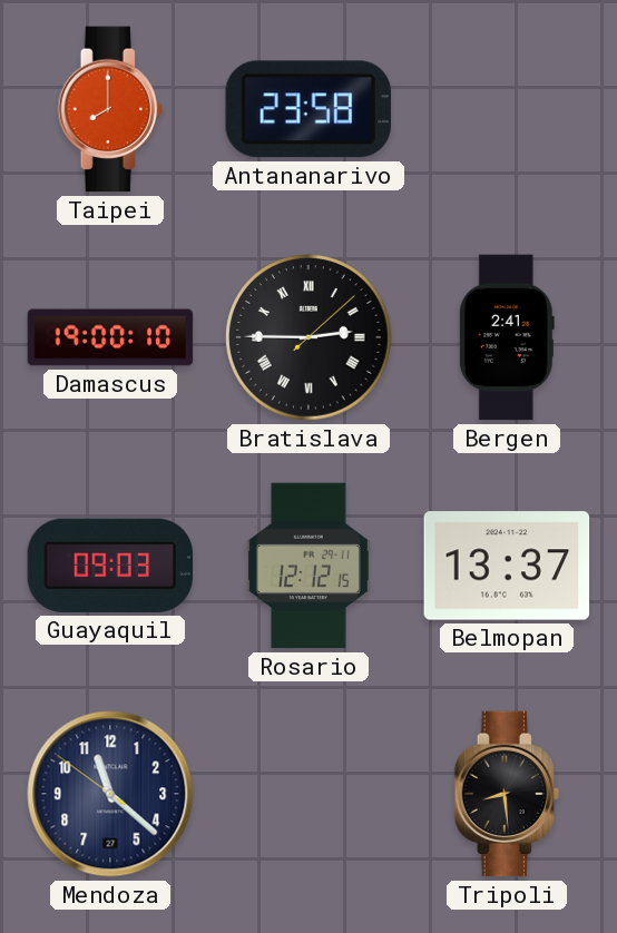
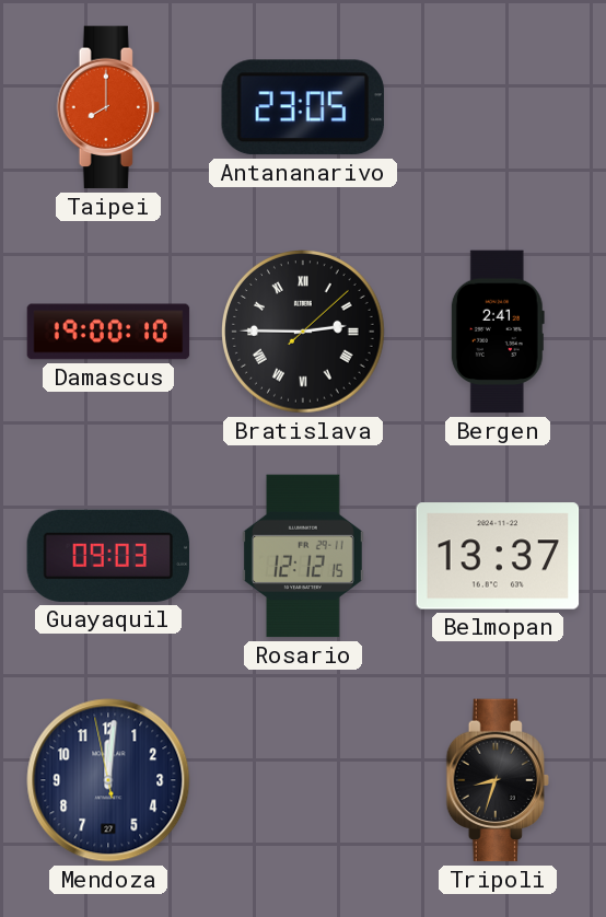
Antananarivo: 23:58 -> 23:05 (303, 107)
Mendoza: 11:21 -> 12:00 (108, 780)
Tripoli: 8:29 -> 8:33 (498, 780)
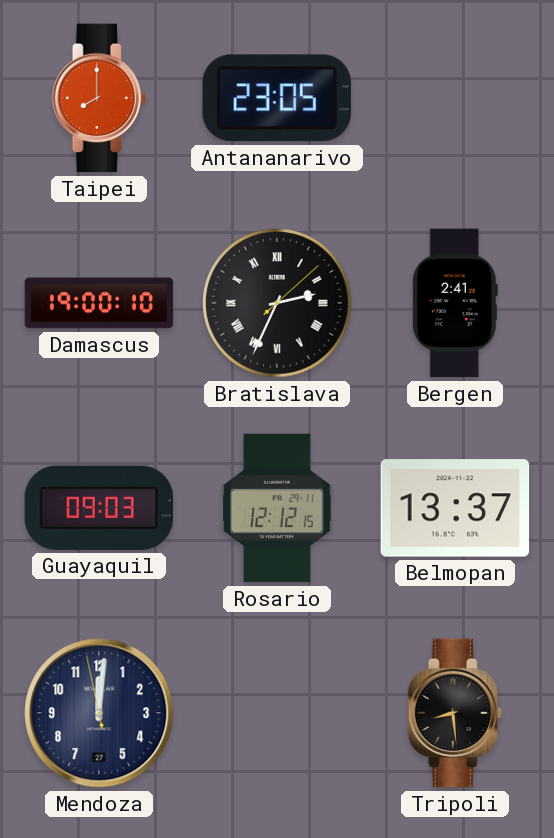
Bratislava: 2:45 -> 2:34 (278, 304)
Tripoli: 8:33 -> 8:29 (455, 713)
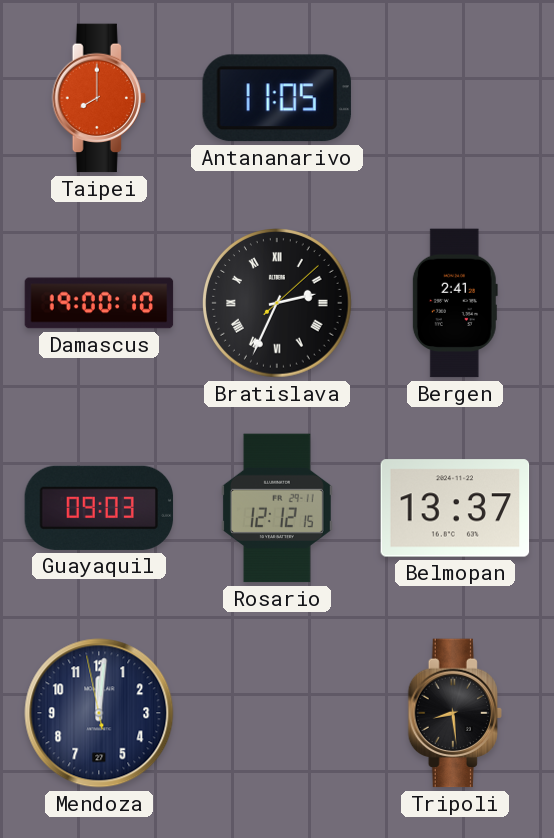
Antananarivo: 23:05 -> 11:05 (277, 98)
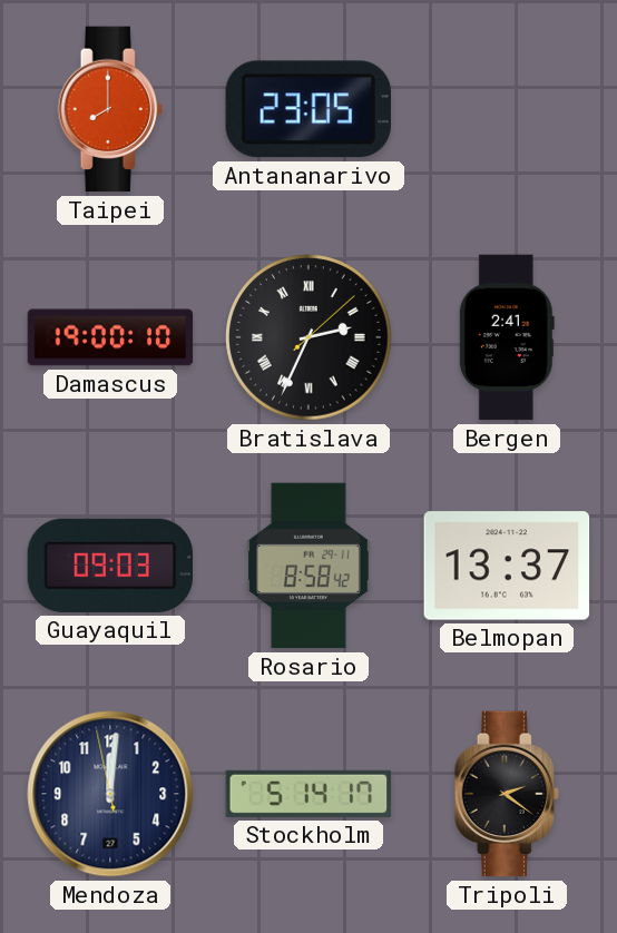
Antananarivo: 11:05 -> 23:05 (308, 109)
Rosario: 12:12 -> 8:58 (308, 566)
Stockholm: none -> 5:14 (308, 794)
Tripoli: 8:29 -> 2:21 (507, 794)
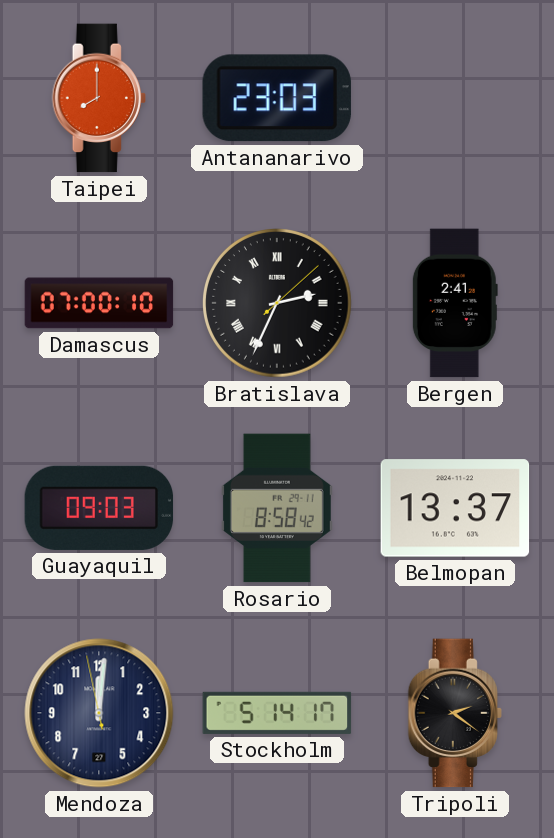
Antananarivo: 23:05 -> 23:03 (277, 98)
Damascus: 19:00 -> 07:00 (99, 303)
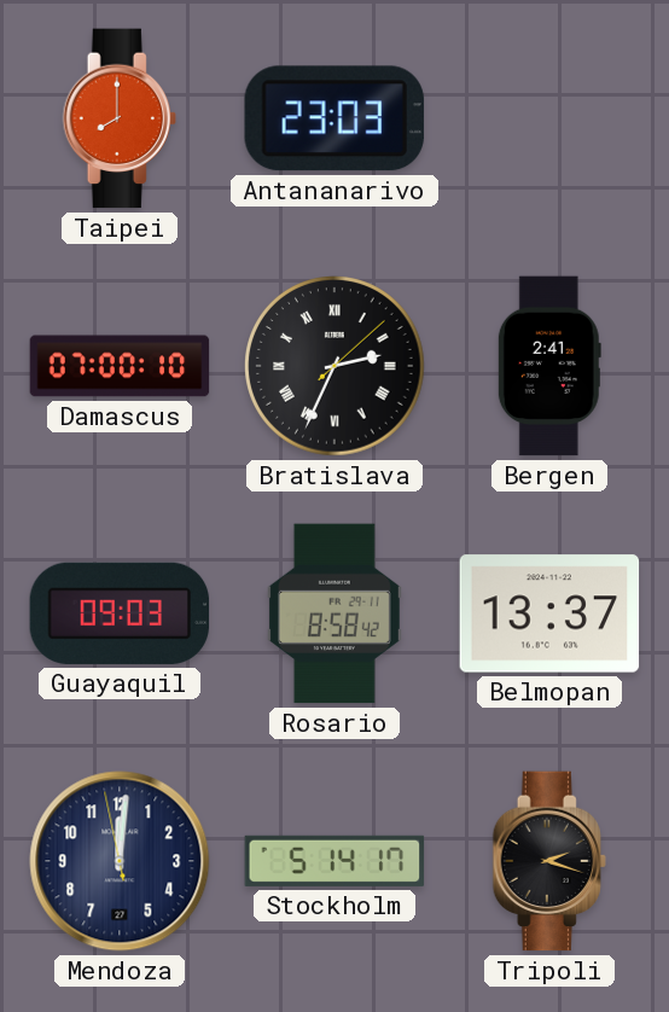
Tripoli: 2:21 -> 2:18 (549, 861)
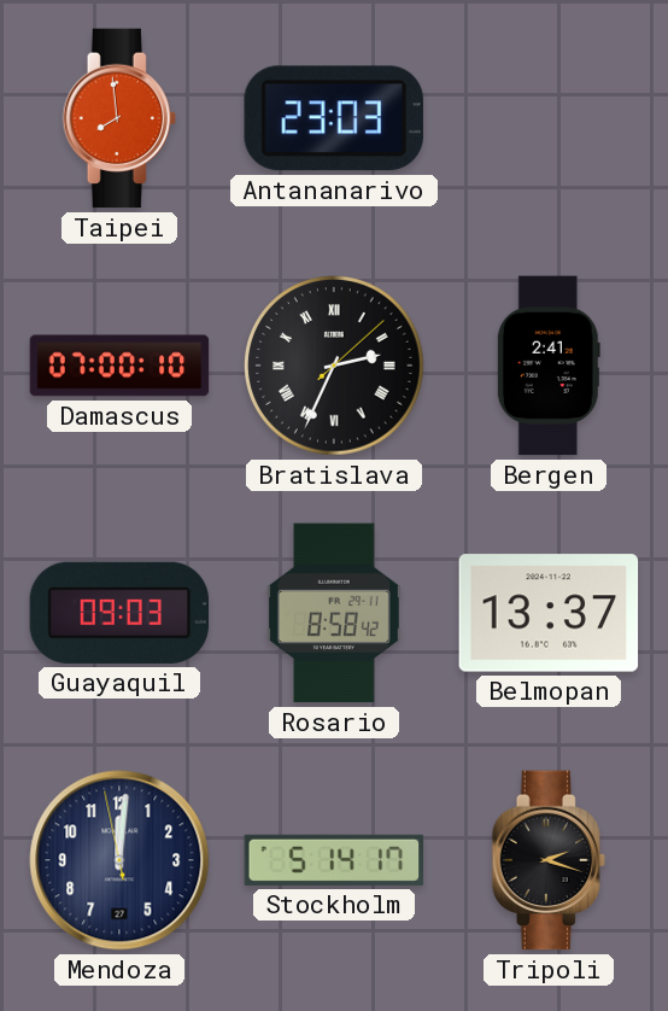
Taipei: 8:00 -> 7:59 (119, 118)
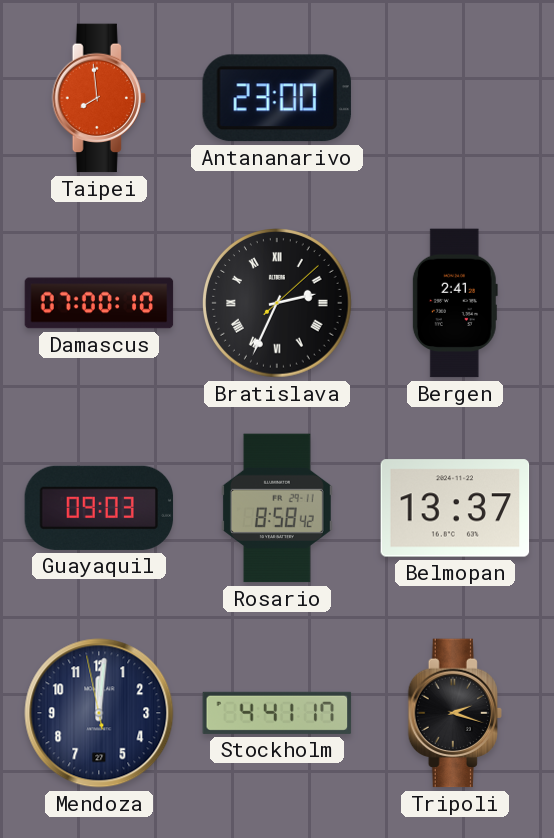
Antananarivo: 23:03 -> 23:00 (277, 98)
Stockholm: 5:14 -> 4:41 (277, 713)
